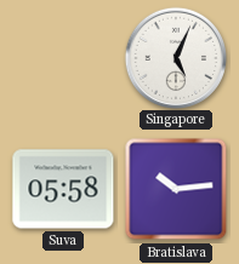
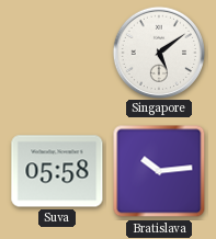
Singapore: 5:04 -> 5:09 (158, 52)
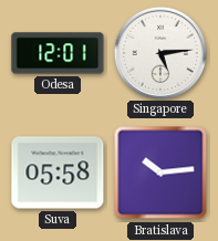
Odesa: none -> 12:01 (58, 53)
Singapore: 5:09 -> 5:14 (159, 52)
